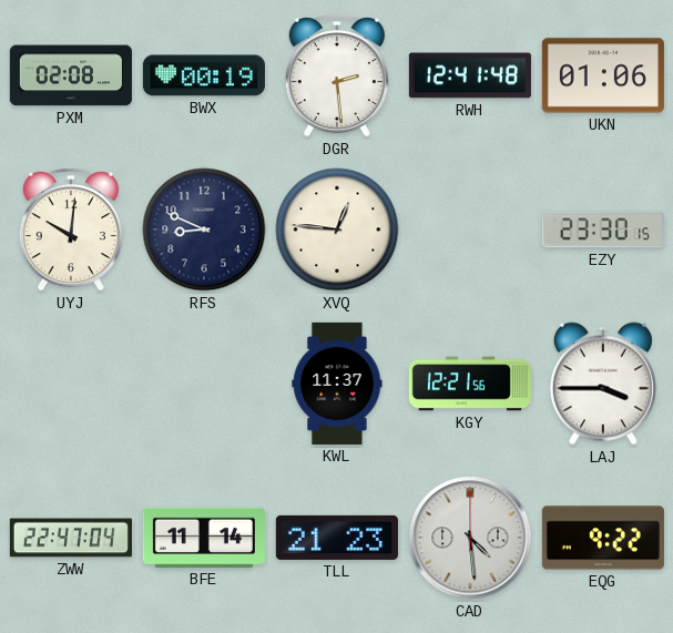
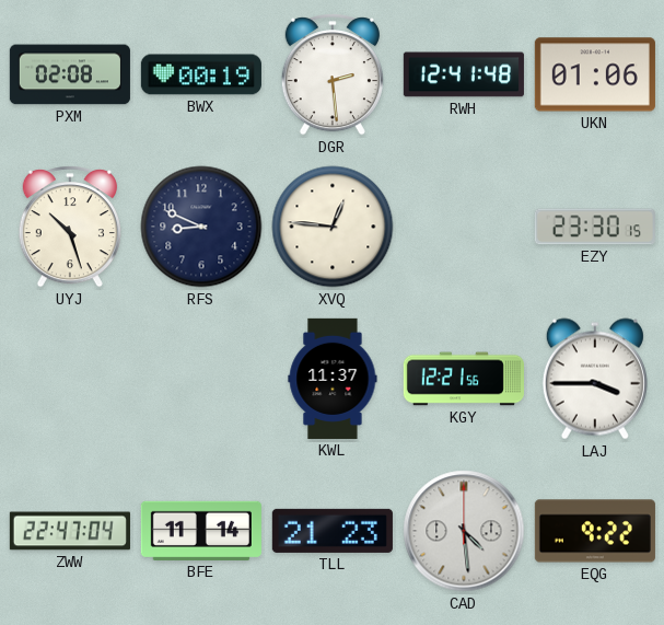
UYJ: 10:01 -> 10:27 (70, 227)
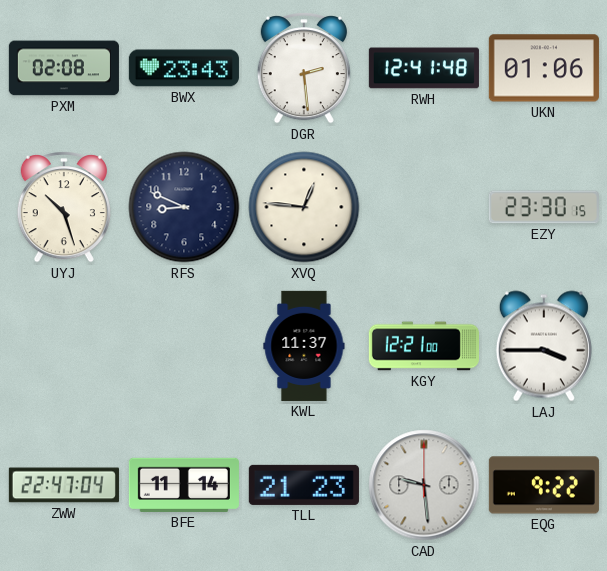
BWX: 00:19 -> 23:43 (184, 68)
KGY: 12:21:56 -> 12:21:00 (424, 346)
CAD: 4:29 -> 9:29 (424, 485)
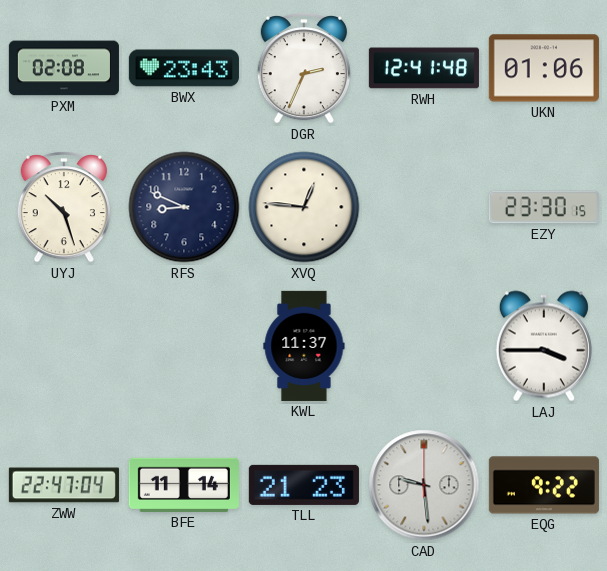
DGR: 2:29 -> 2:34 (304, 68)
KGY: 12:21 -> none (424, 346)
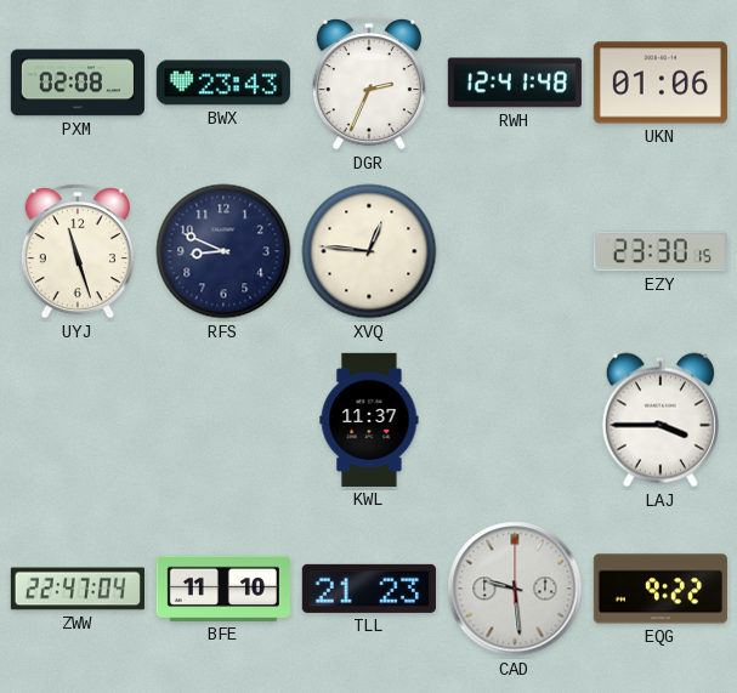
UYJ: 10:27 -> 11:27 (78, 251)
BFE: 11:14 -> 11:10 (223, 589)
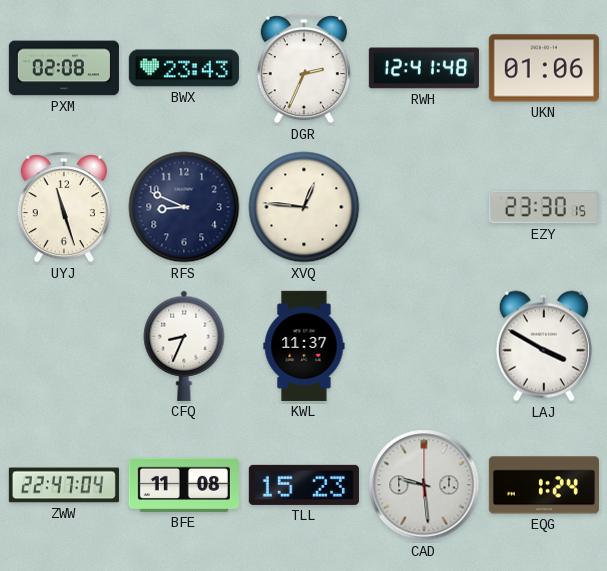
CFQ: none -> 8:34 (184, 346)
LAJ: 3:45 -> 3:50 (544, 346)
BFE: 11:10 -> 11:08 (184, 485)
TLL: 21:23 -> 15:23 (304, 485)
EQG: 9:22 -> 1:24 (544, 485)
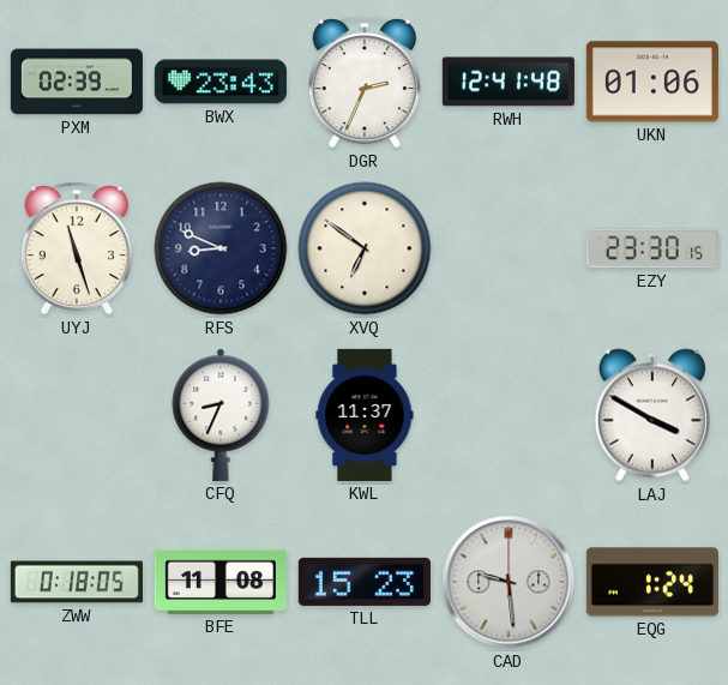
PXM: 02:08 -> 02:39 (77, 82)
XVQ: 12:46 -> 6:51 (365, 248)
ZWW: 22:47 -> 0:18 (77, 582)
